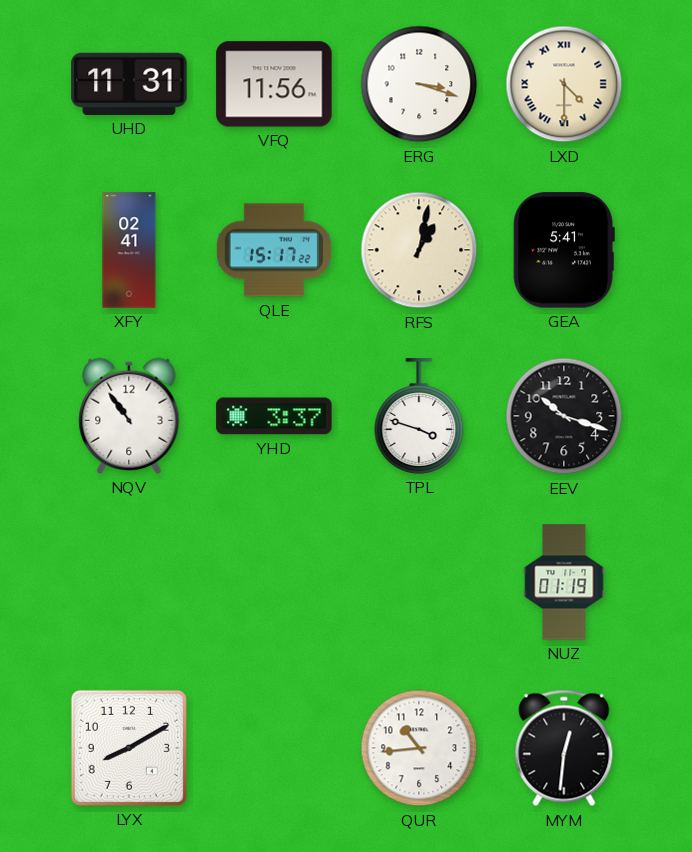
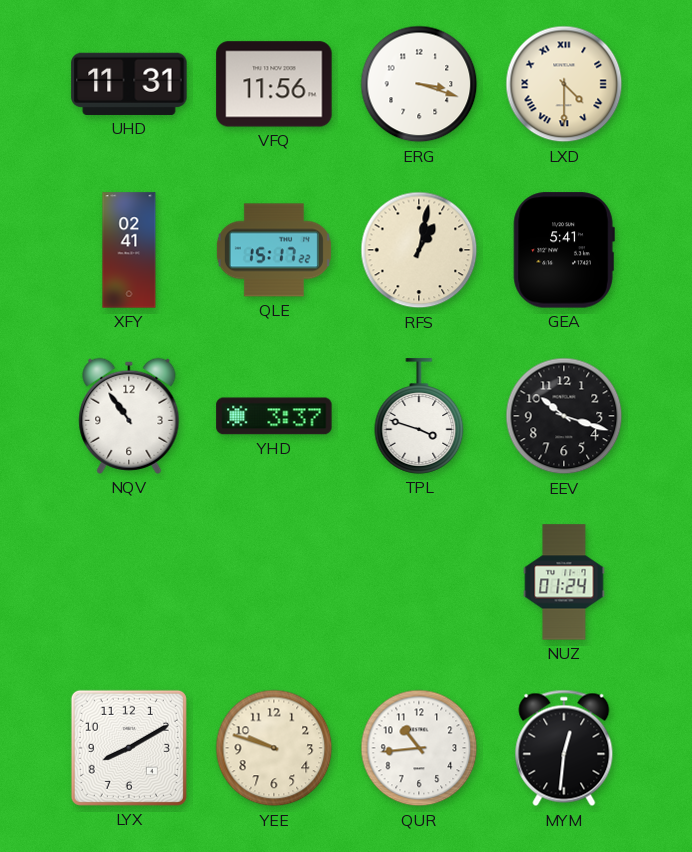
NUZ: 01:19 -> 01:24 (564, 582)
YEE: none -> 9:48 (274, 748)
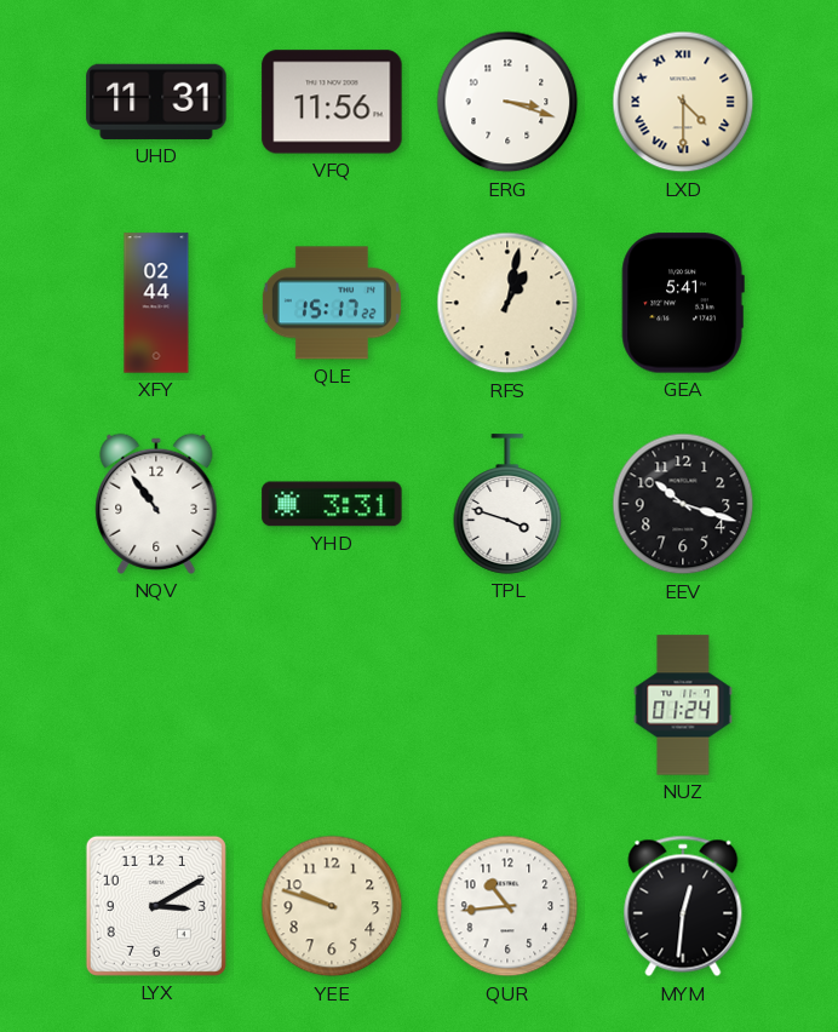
XFY: 02:41 -> 02:44 (156, 303)
YHD: 3:37 -> 3:31 (332, 504)
LYX: 8:10 -> 3:10 (156, 906)
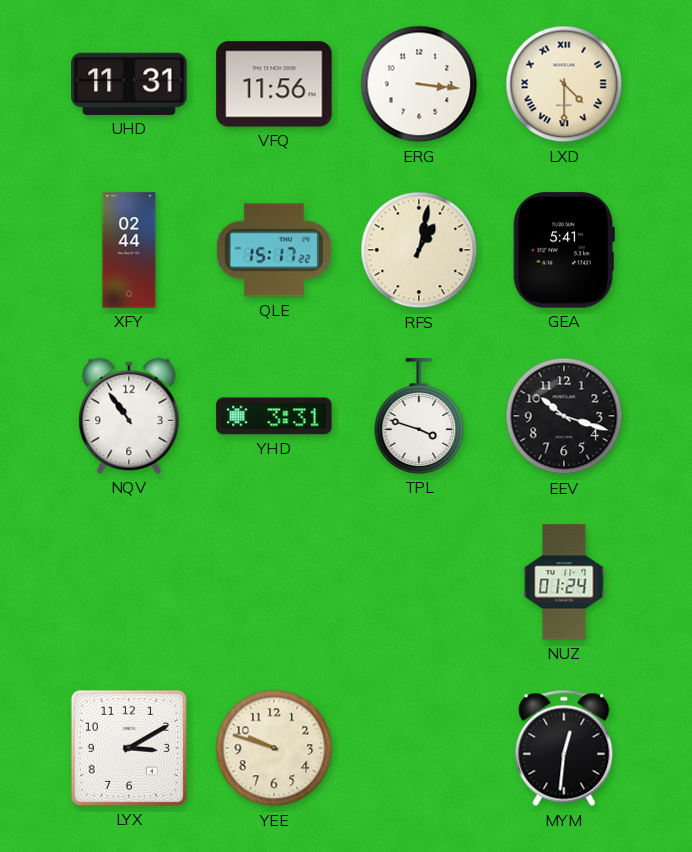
ERG: 3:18 -> 3:16 (419, 84)
QUR: 10:44 -> none (507, 906)
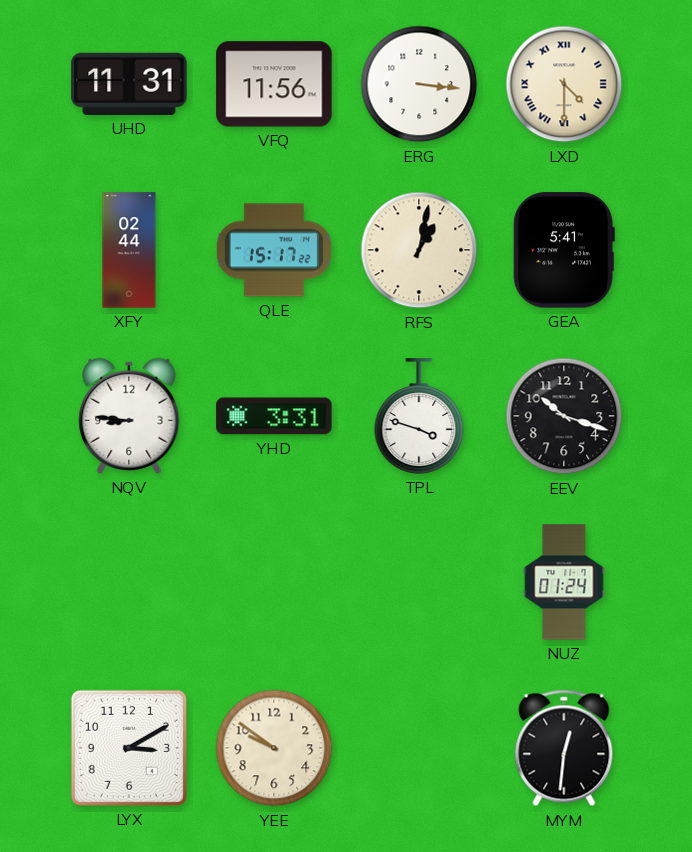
NQV: 10:54 -> 8:46 (129, 416)
YEE: 9:48 -> 9:51 (274, 748)
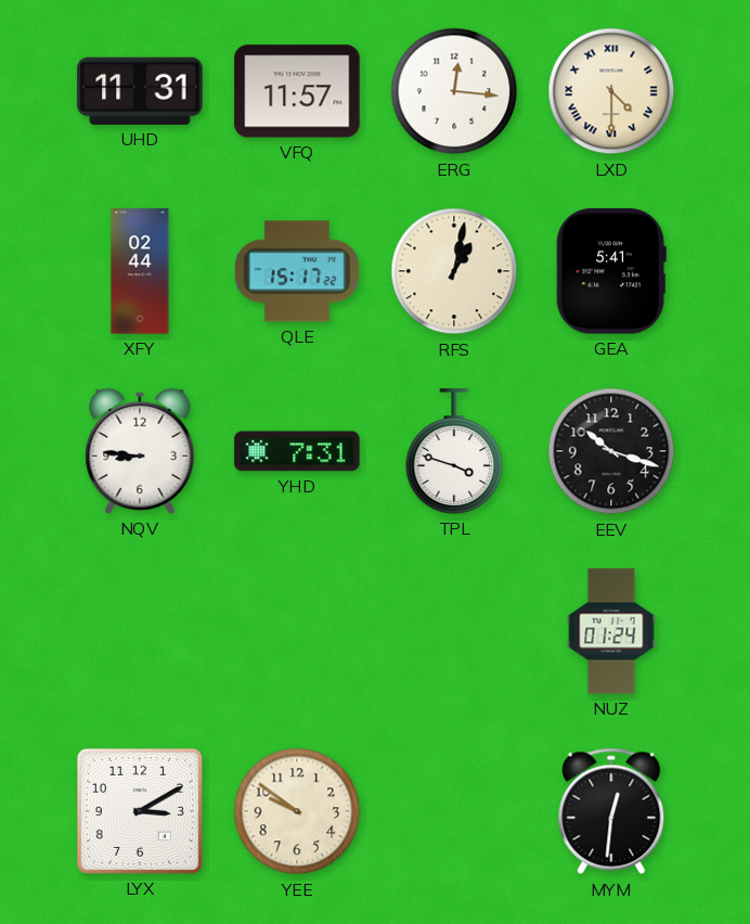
VFQ: 11:56 -> 11:57 (297, 91)
ERG: 3:16 -> 12:16 (454, 91)
YHD: 3:31 -> 7:31 (297, 451)
